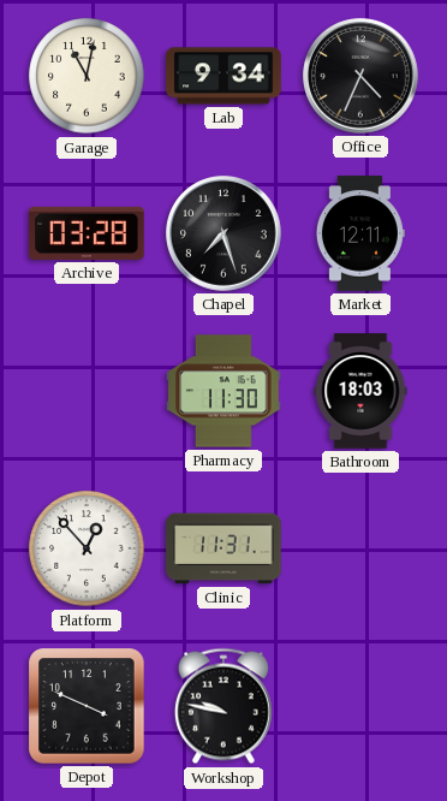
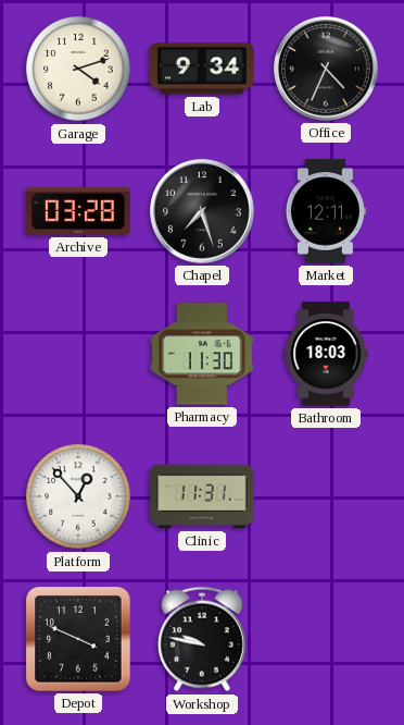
Garage: 11:02 -> 4:12 (78, 69)
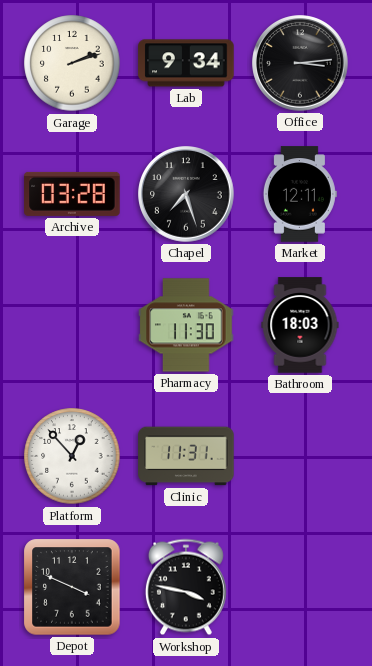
Garage: 4:12 -> 2:12 (72, 63)
Office: 4:34 -> 3:14 (300, 63)
Workshop: 9:47 -> 3:47 (186, 587)
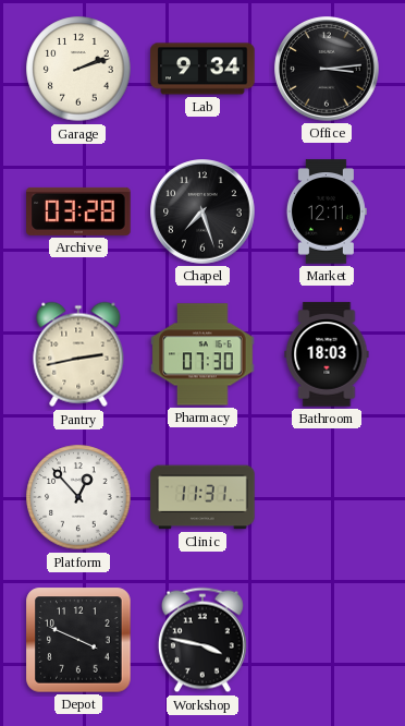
Pantry: none -> 2:43 (78, 354)
Pharmacy: 11:30 -> 07:30 (202, 354)
